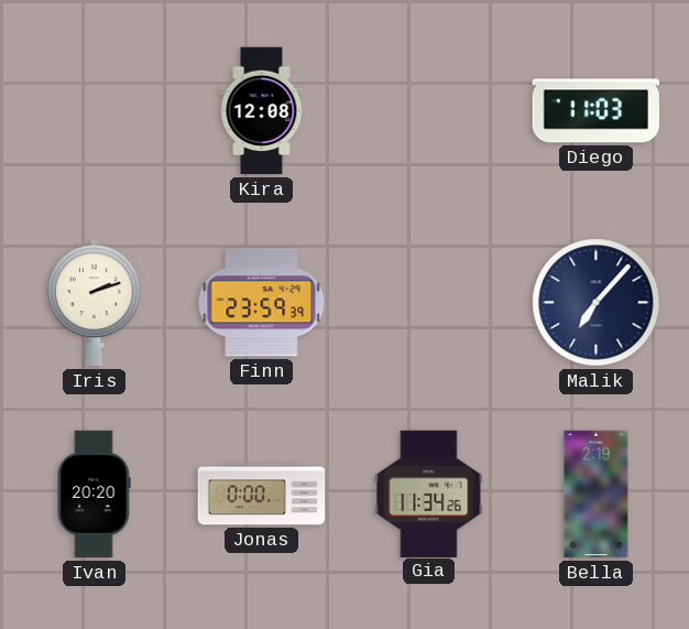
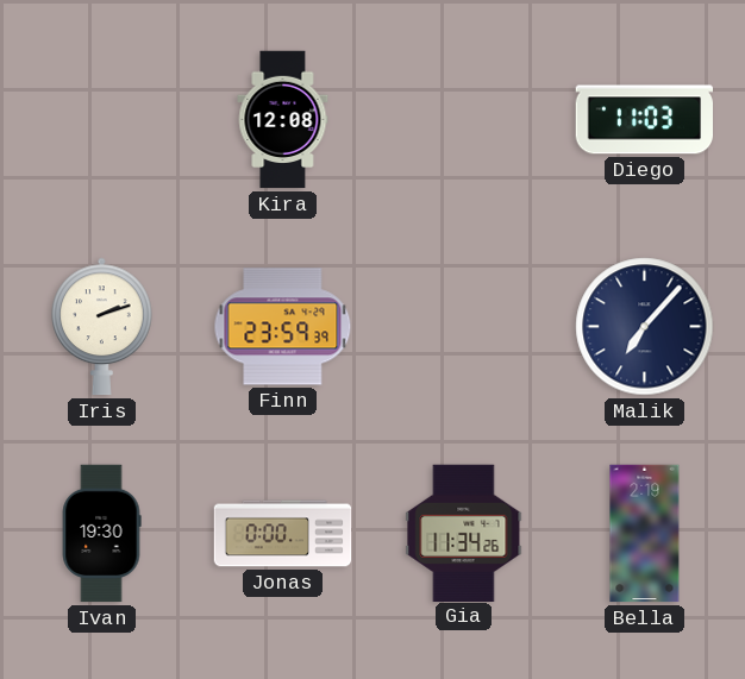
Ivan: 20:20 -> 19:30 (101, 534)
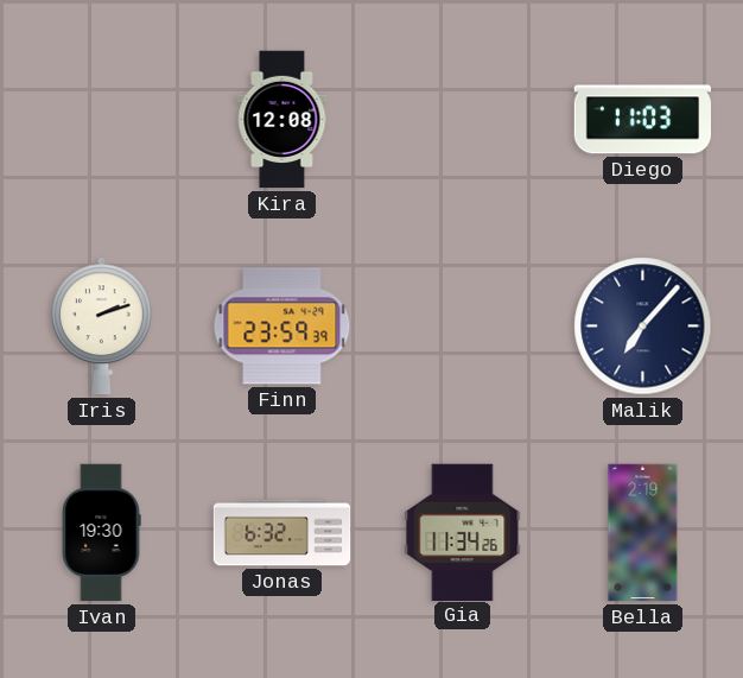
Jonas: 0:00 -> 6:32 (282, 533)
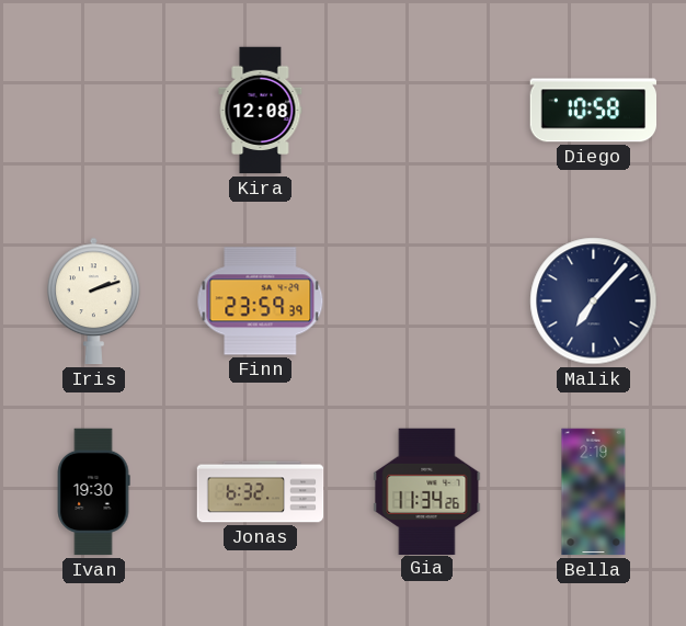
Diego: 11:03 -> 10:58 (593, 111)
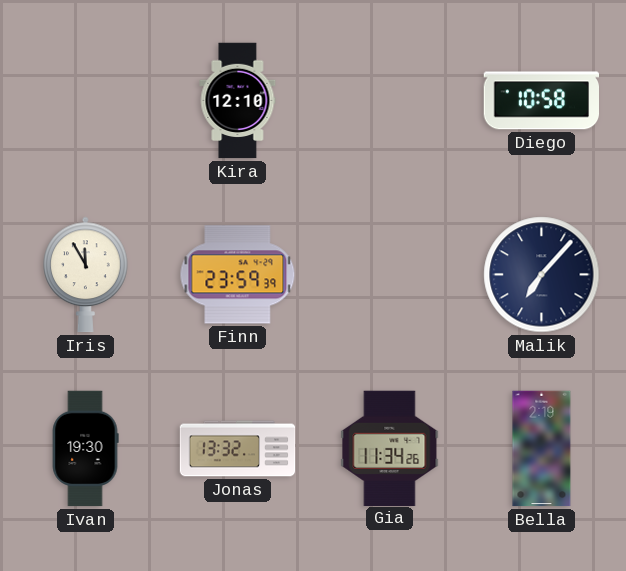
Kira: 12:08 -> 12:10 (238, 101)
Iris: 2:12 -> 11:55 (86, 275)
Jonas: 6:32 -> 13:32 (238, 449)
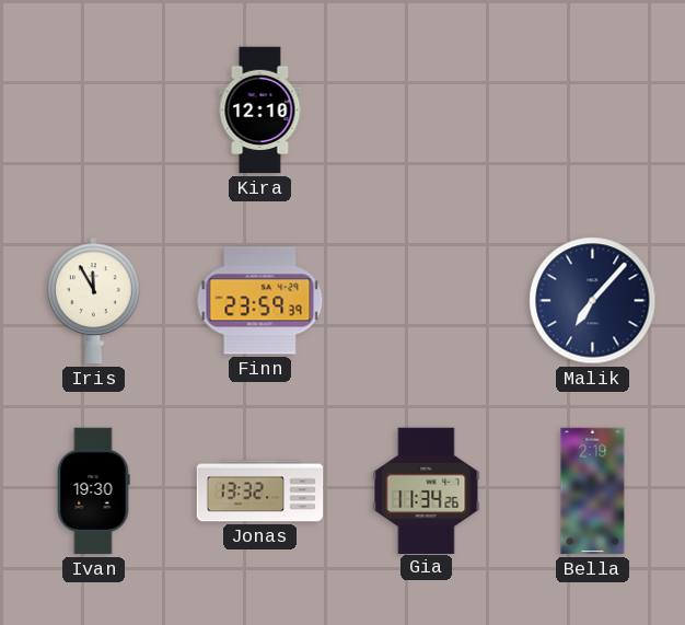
Diego: 10:58 -> none (541, 101)
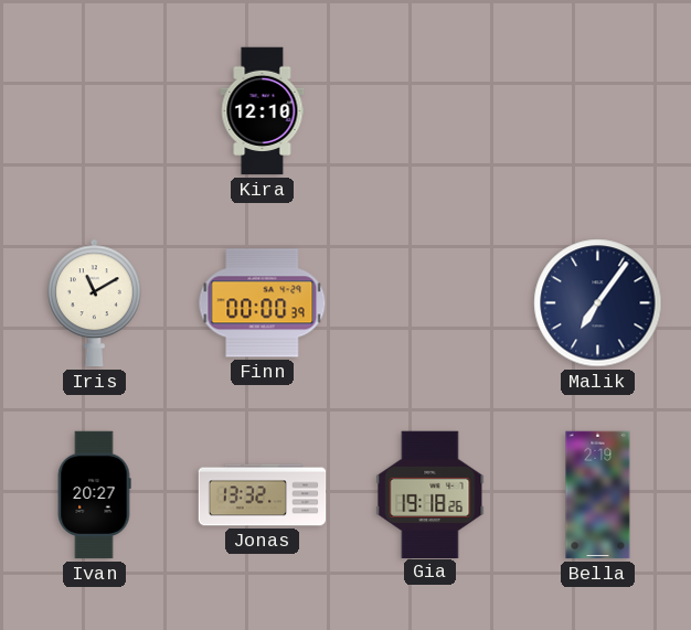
Iris: 11:55 -> 11:10 (95, 303)
Finn: 23:59 -> 00:00 (263, 303)
Malik: 7:07 -> 7:06 (598, 303)
Ivan: 19:30 -> 20:27 (94, 495)
Gia: 11:34 -> 19:18 (430, 494)
